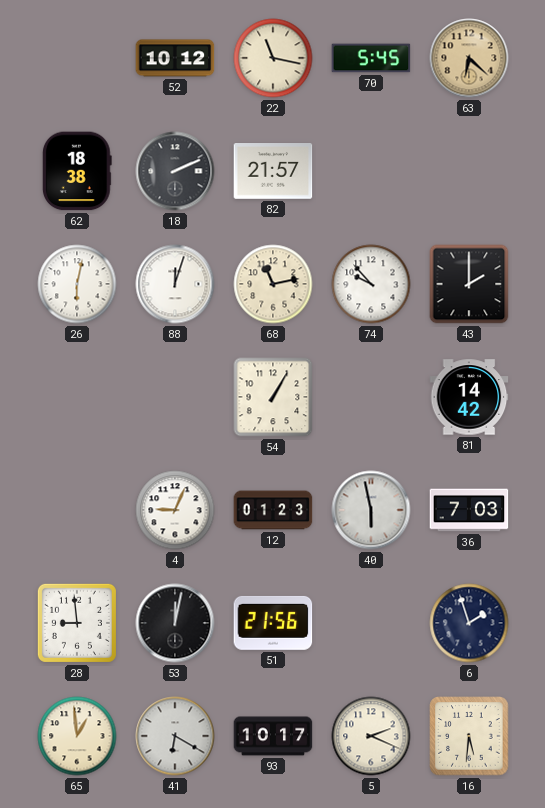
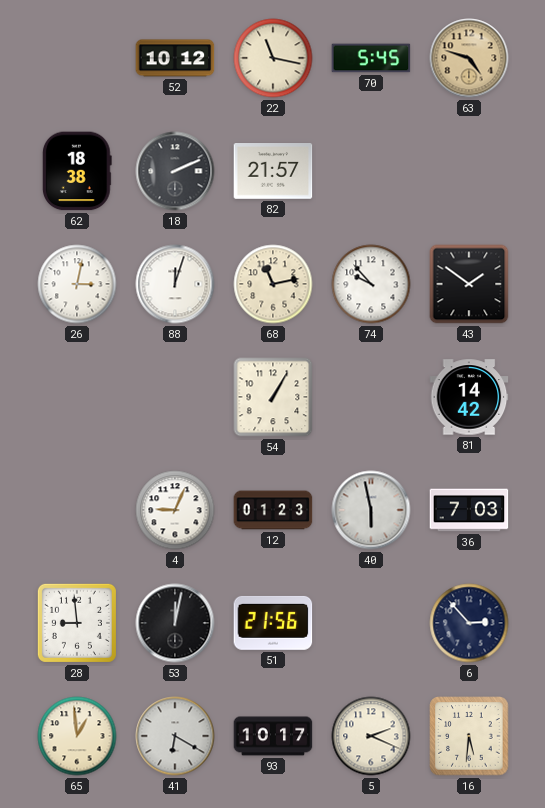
63: 6:22 -> 4:48 (469, 58)
26: 6:02 -> 3:02 (77, 284)
43: 2:00 -> 1:51 (469, 284)
6: 1:57 -> 2:53 (469, 623)
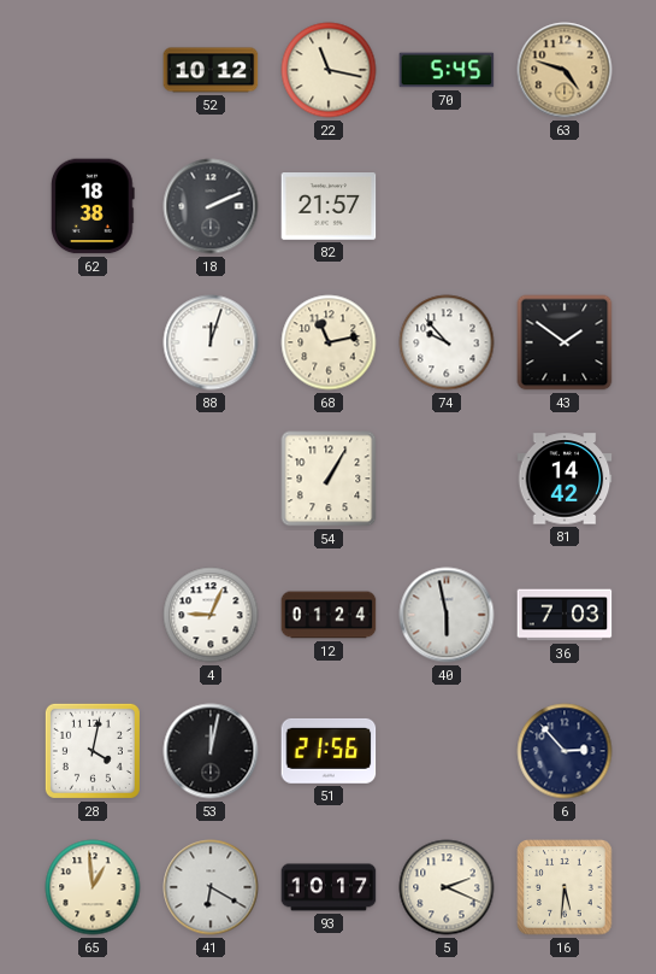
26: 3:02 -> none (77, 284)
12: 01:23 -> 01:24 (329, 615)
28: 8:59 -> 4:02 (93, 751)
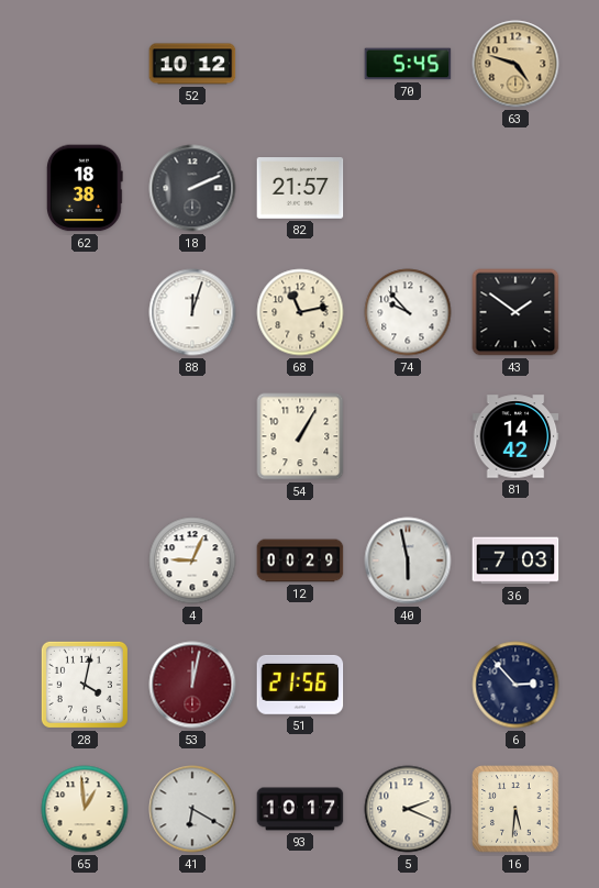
22: 11:17 -> none (329, 70)
12: 01:24 -> 00:29 (300, 560)
53 dial: black -> burgundy (192, 685)
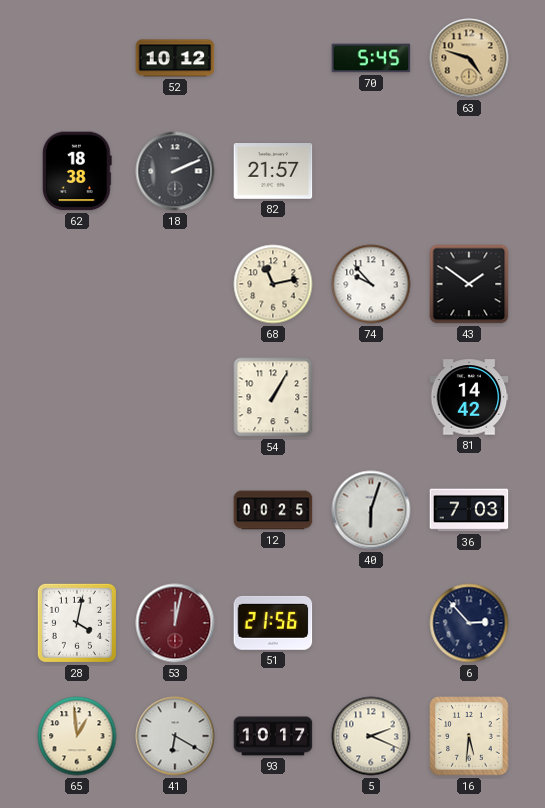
88: 12:03 -> none (192, 312)
4: 9:04 -> none (192, 560)
12: 00:29 -> 00:25 (273, 510)
40: 5:58 -> 6:03 (371, 510)
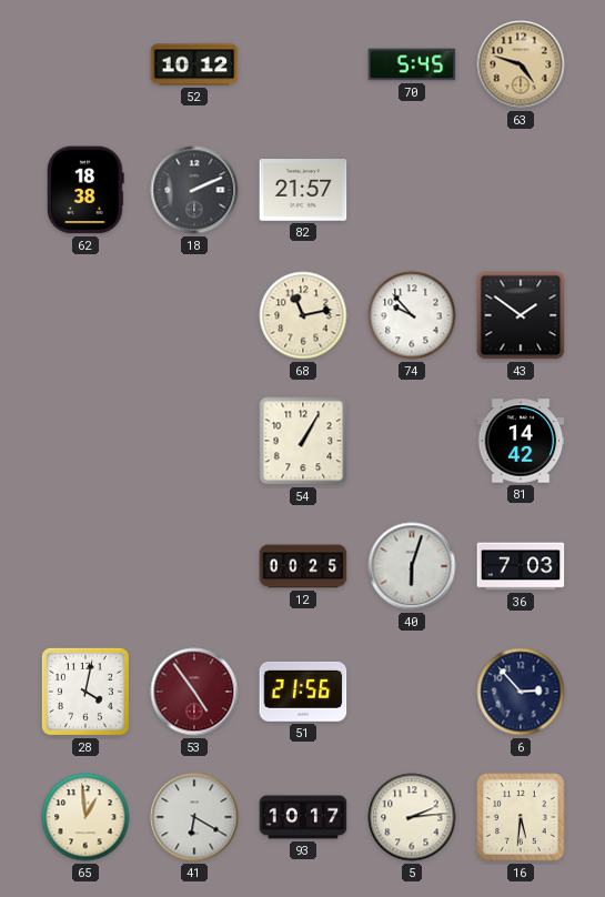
53: 12:02 -> 4:54 (194, 692)
5: 2:19 -> 2:14 (412, 817)
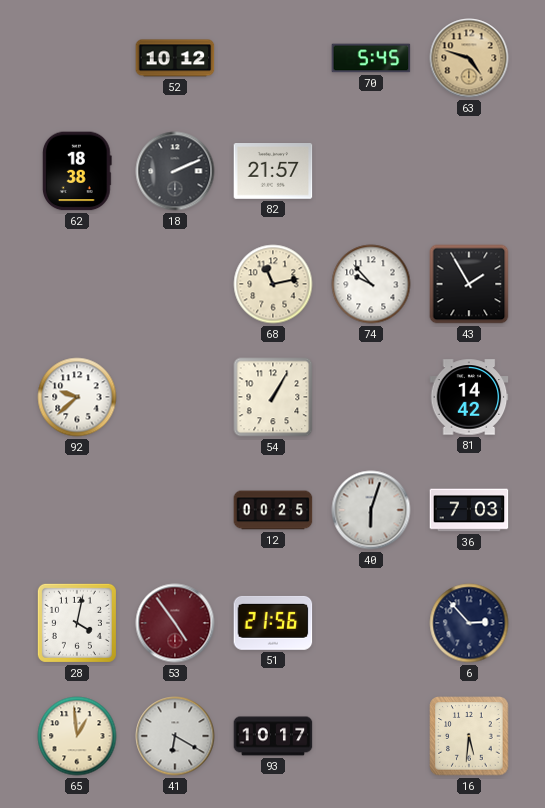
43: 1:51 -> 1:55 (469, 284)
92: none -> 9:38 (77, 397)
5: 2:14 -> none (412, 817)
